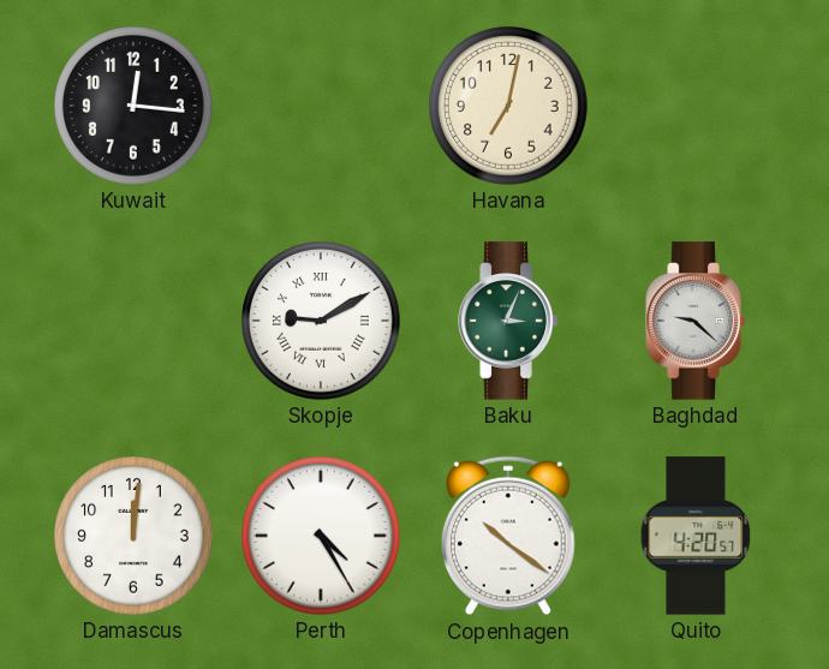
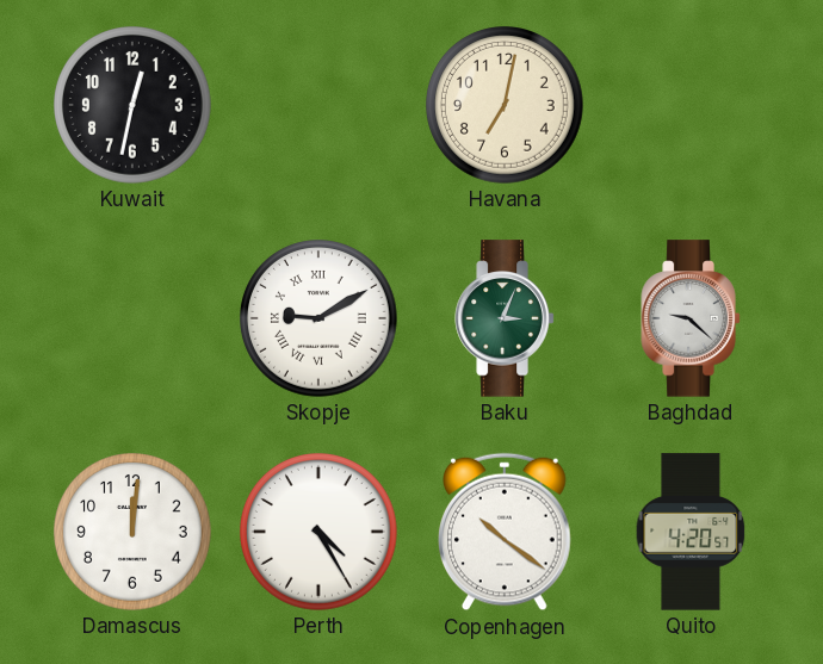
Kuwait: 12:16 -> 12:32 (134, 106)
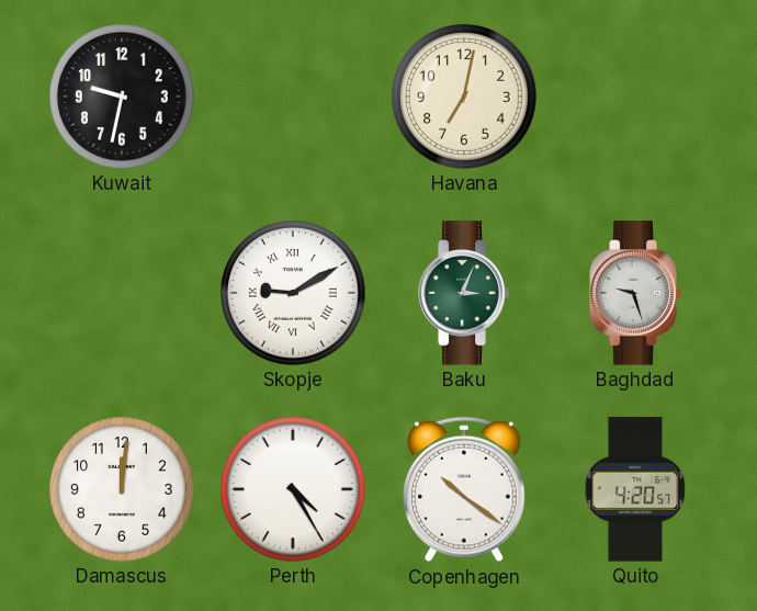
Kuwait: 12:32 -> 9:32 (123, 98)
Baghdad: 9:22 -> 9:27 (635, 293)
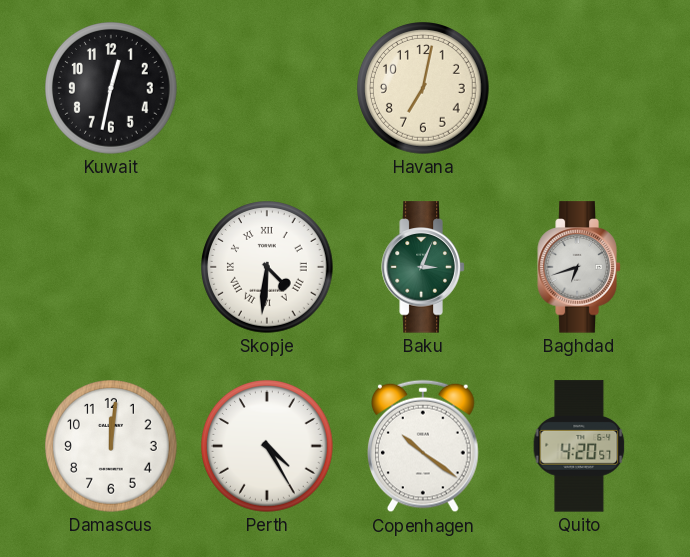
Kuwait: 9:32 -> 12:32 (112, 89)
Skopje: 9:10 -> 4:31 (268, 268)
Baghdad: 9:27 -> 6:42 (579, 267)
